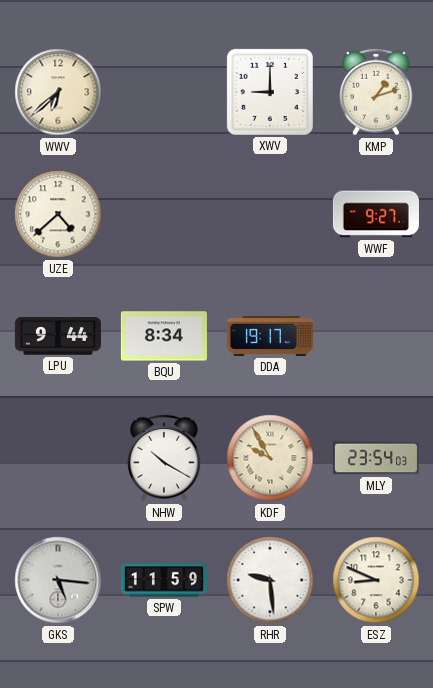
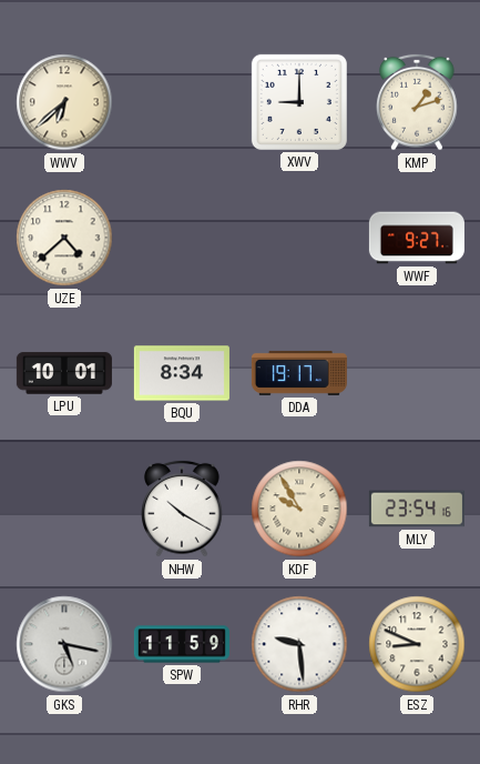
LPU: 9:44 -> 10:01 (64, 373)
MLY: 23:54:03 -> 23:54:16 (417, 509)
GKS: 5:16 -> 5:17 (64, 644)
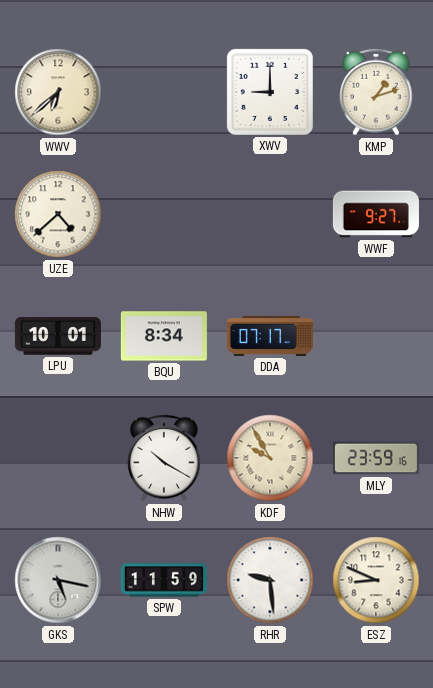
DDA: 19:17 -> 07:17 (270, 336)
MLY: 23:54 -> 23:59 (376, 458)
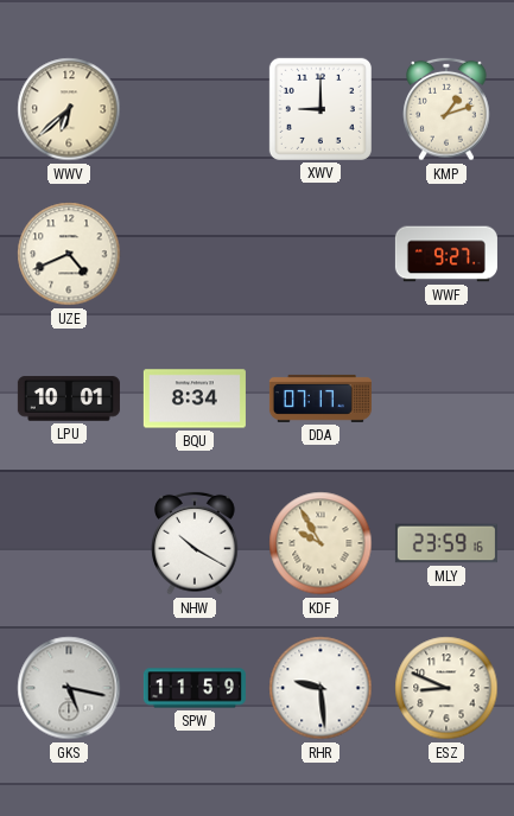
UZE: 4:38 -> 4:41 (69, 254)
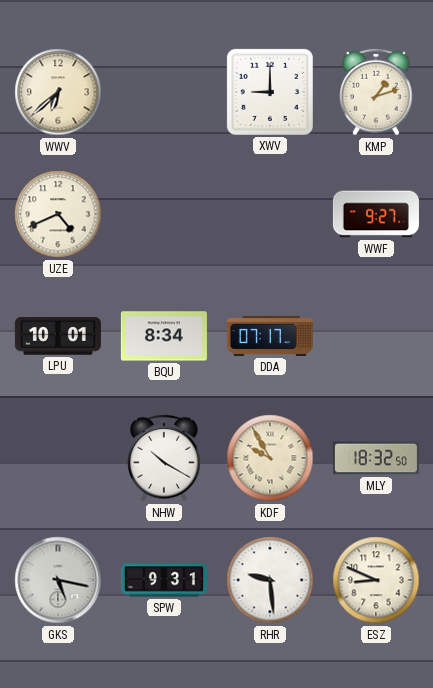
MLY: 23:59 -> 18:32 (376, 458)
SPW: 11:59 -> 9:31 (164, 580)
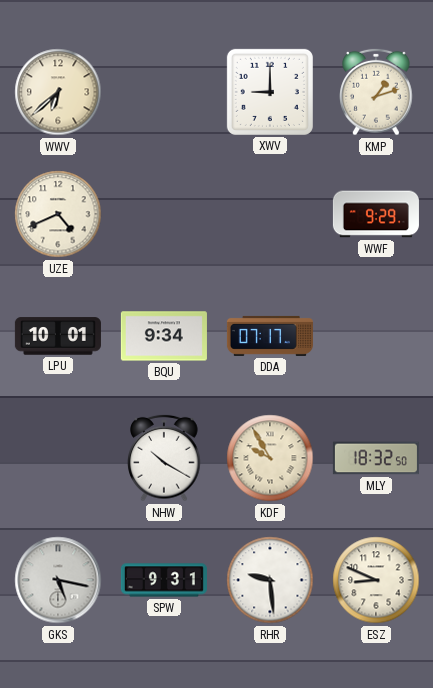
WWF: 9:27 -> 9:29 (376, 214)
BQU: 8:34 -> 9:34 (164, 336)
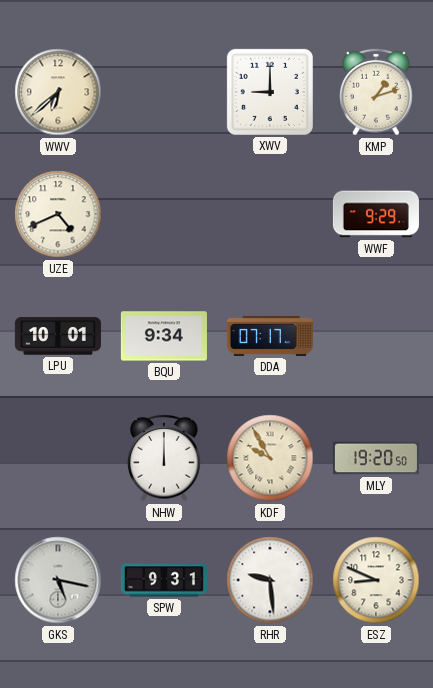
NHW: 10:20 -> 12:00 (164, 458)
MLY: 18:32 -> 19:20 (376, 458)
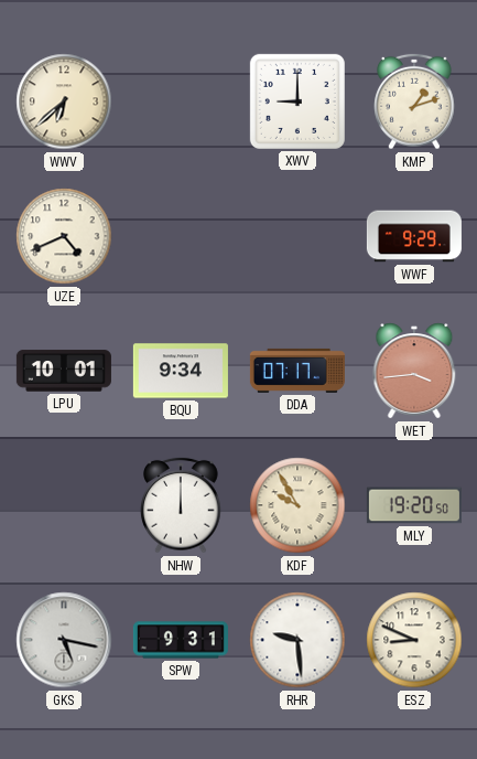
WET: none -> 3:44 (414, 371)
